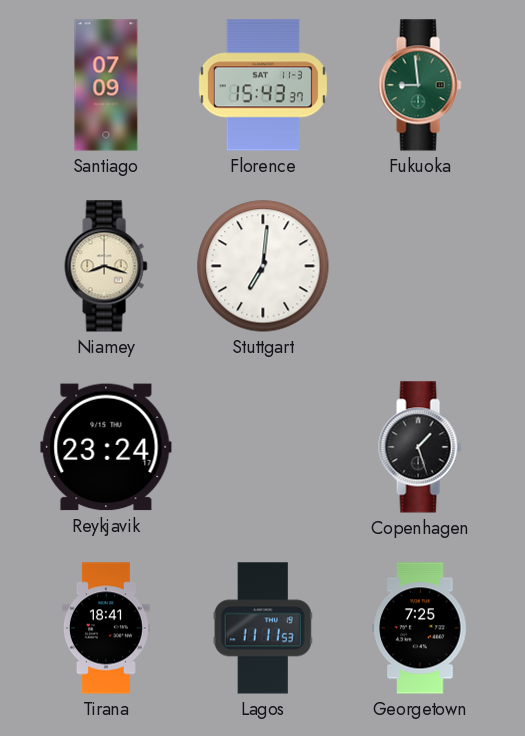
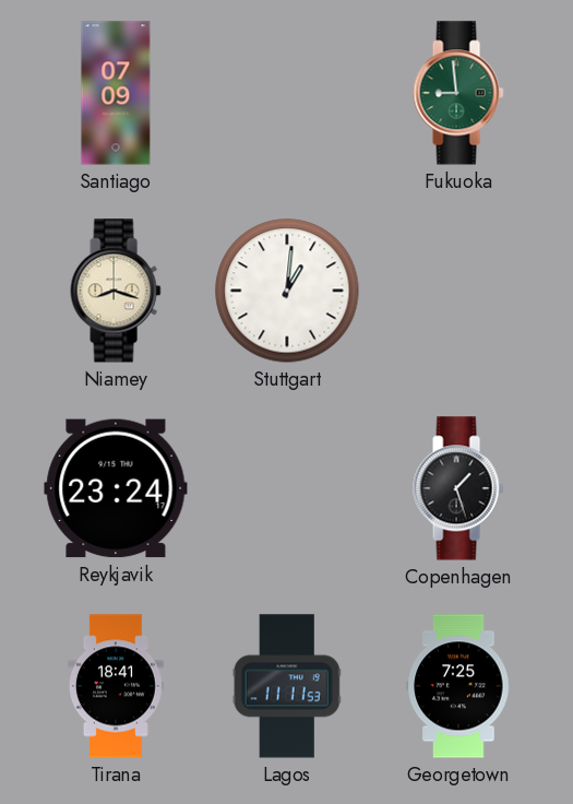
Florence: 15:43 -> none (263, 85)
Stuttgart: 7:01 -> 1:01 (287, 291)
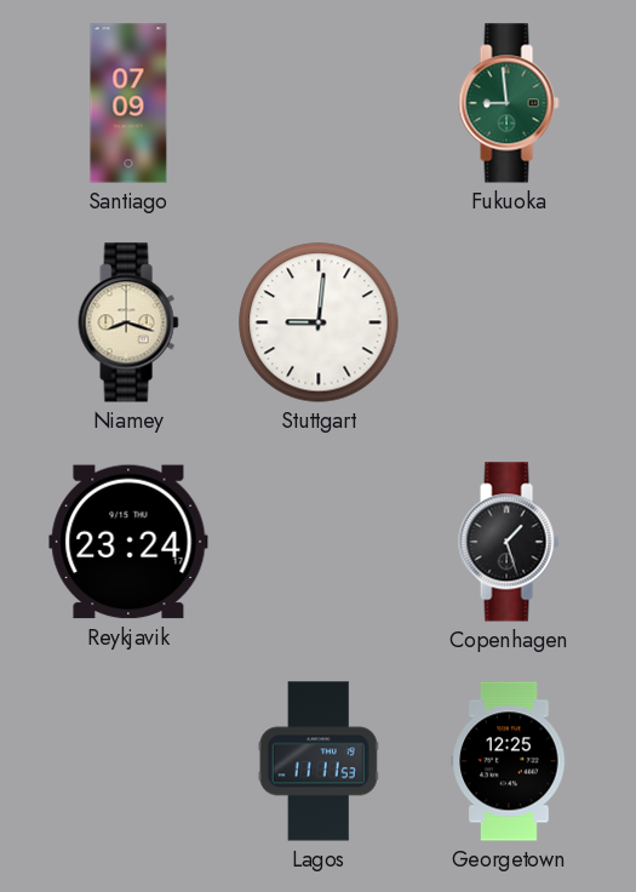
Stuttgart: 1:01 -> 9:01 (319, 322)
Tirana: 18:41 -> none (116, 686)
Georgetown: 7:25 -> 12:25 (509, 761)
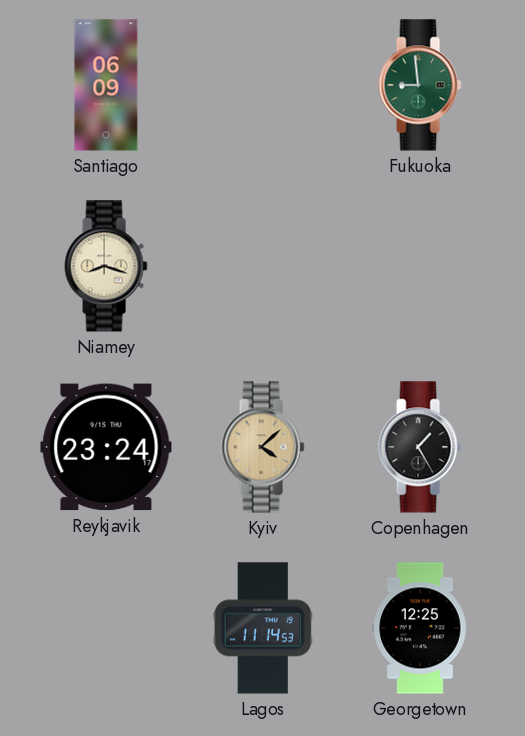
Santiago: 07:09 -> 06:09 (106, 85)
Stuttgart: 9:01 -> none (319, 322)
Kyiv: none -> 4:08 (263, 447)
Copenhagen: 1:27 -> 1:25 (420, 447)
Lagos: 11:11 -> 11:14 (263, 628)
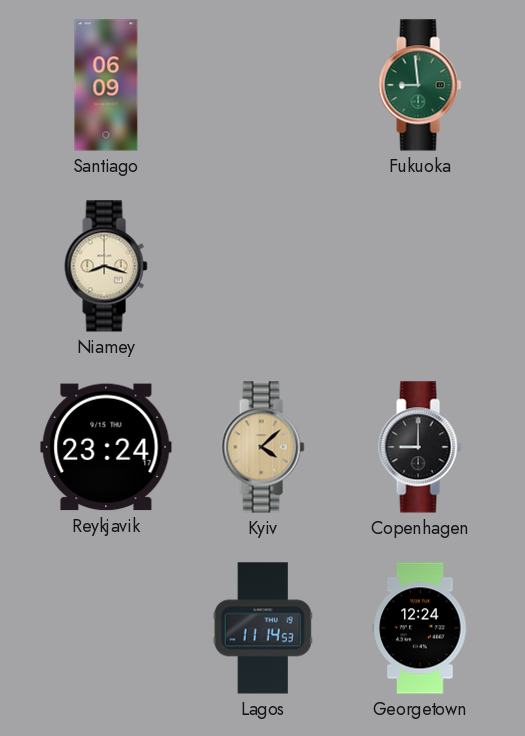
Copenhagen: 1:25 -> 9:00 (420, 447)
Georgetown: 12:25 -> 12:24 (420, 628)
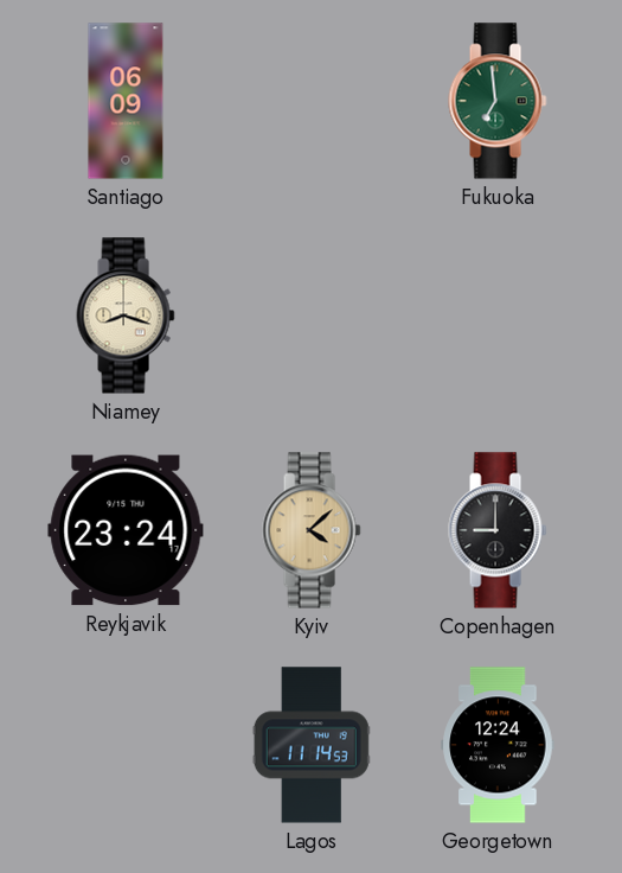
Fukuoka: 8:59 -> 6:59 (498, 101)
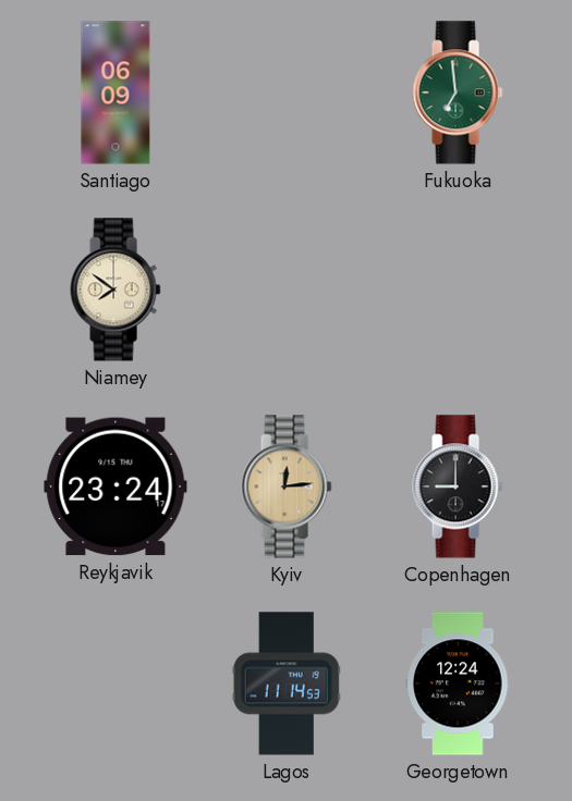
Niamey: 8:18 -> 7:51 (115, 289)
Kyiv: 4:08 -> 12:14 (287, 486)
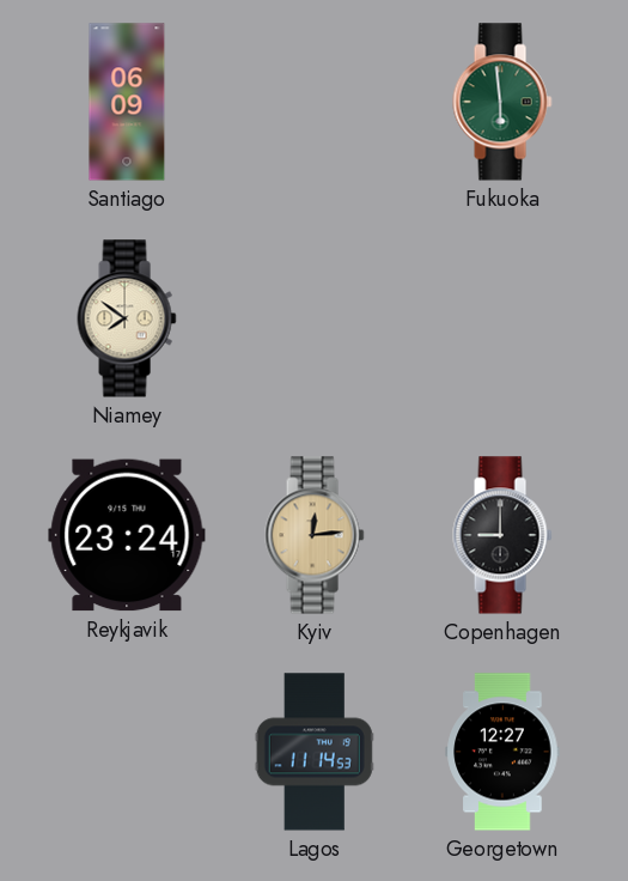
Fukuoka: 6:59 -> 5:59 (502, 102)
Georgetown: 12:24 -> 12:27 (502, 752)
